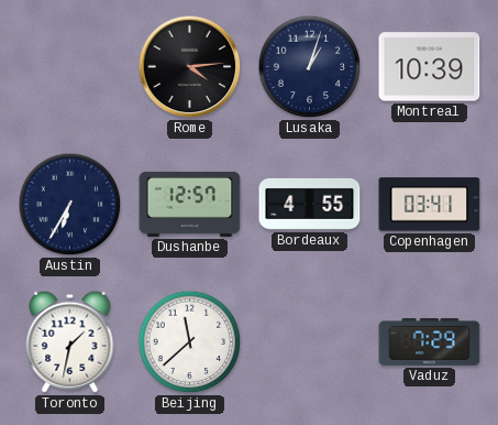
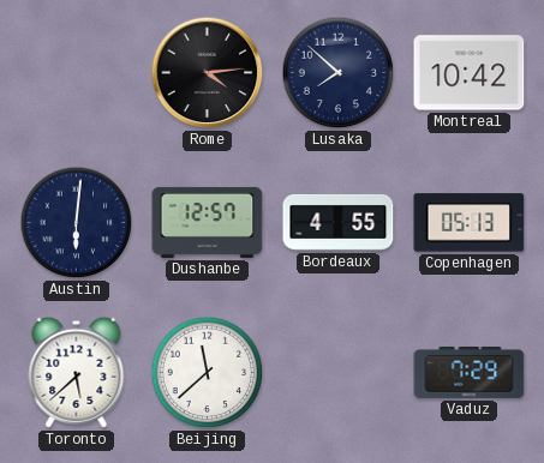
Lusaka: 1:03 -> 7:52 (339, 73)
Montreal: 10:39 -> 10:42 (470, 73)
Austin: 6:35 -> 6:01 (77, 223)
Copenhagen: 03:41 -> 05:13 (470, 223)
Toronto: 1:32 -> 5:38 (77, 372)
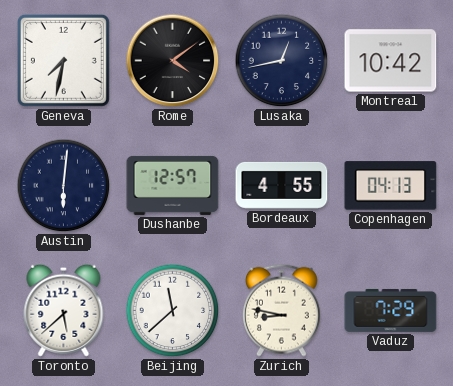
Geneva: none -> 7:32 (63, 60)
Rome: 4:14 -> 4:09 (173, 61)
Lusaka: 7:52 -> 12:43 (282, 61)
Copenhagen: 05:13 -> 04:13 (391, 186)
Zurich: none -> 8:47 (281, 310)
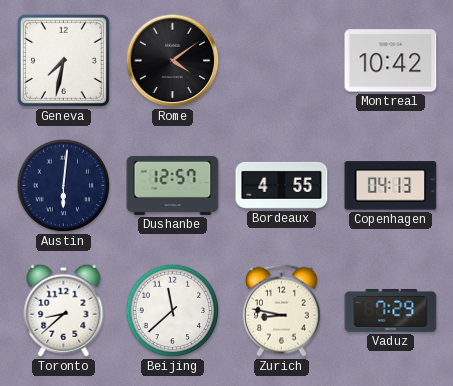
Lusaka: 12:43 -> none (282, 61)
Toronto: 5:38 -> 8:38 (64, 310)
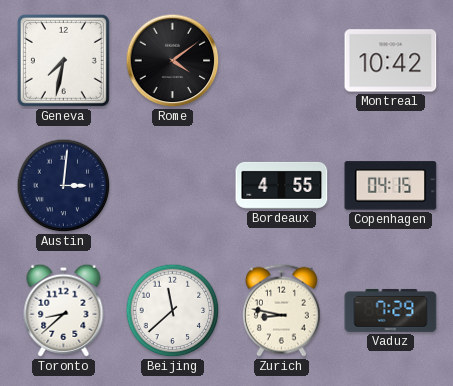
Austin: 6:01 -> 3:01 (64, 186)
Dushanbe: 12:57 -> none (173, 185)
Copenhagen: 04:13 -> 04:15 (391, 186)
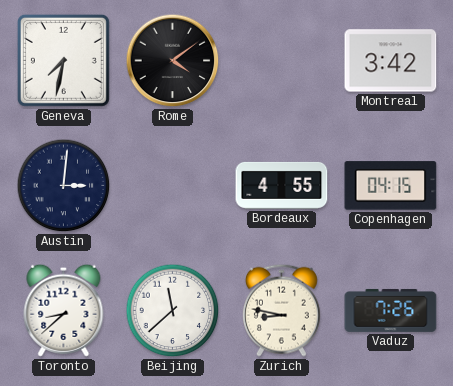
Montreal: 10:42 -> 3:42 (391, 61)
Vaduz: 7:29 -> 7:26 (391, 310)
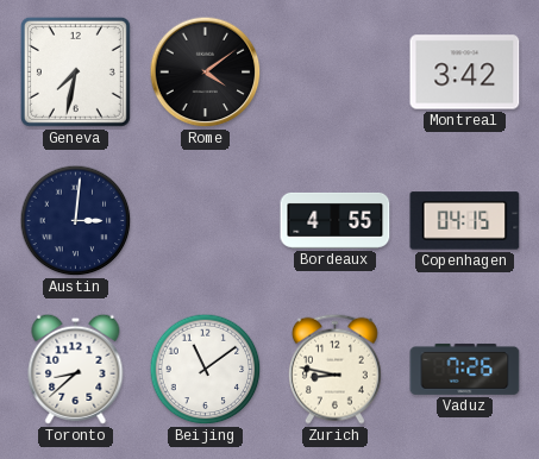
Beijing: 11:38 -> 11:09 (206, 370)
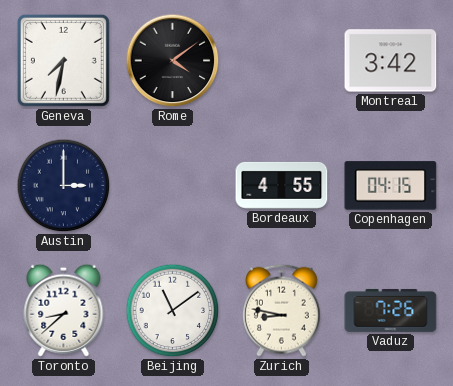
Austin: 3:01 -> 3:00 (64, 186)
